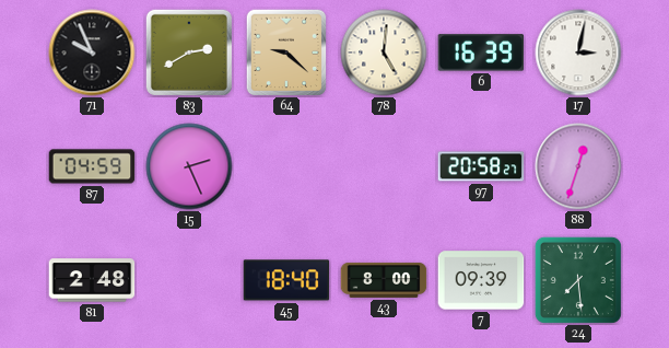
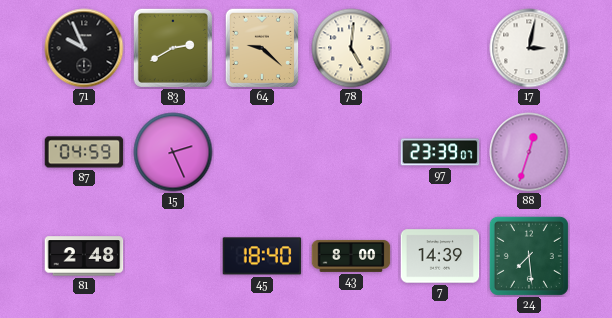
6: 16:39 -> none (481, 53)
97: 20:58 -> 23:39 (440, 152)
7: 09:39 -> 14:39 (440, 256)
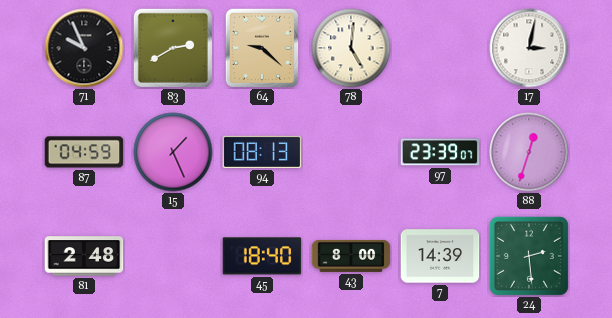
15: 2:26 -> 1:26 (173, 152)
94: none -> 08:13 (262, 152)
24: 7:29 -> 2:29 (529, 256)
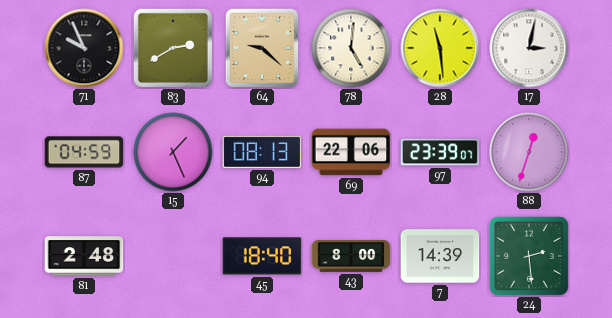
28: none -> 11:29 (440, 48)
69: none -> 22:06 (351, 152)
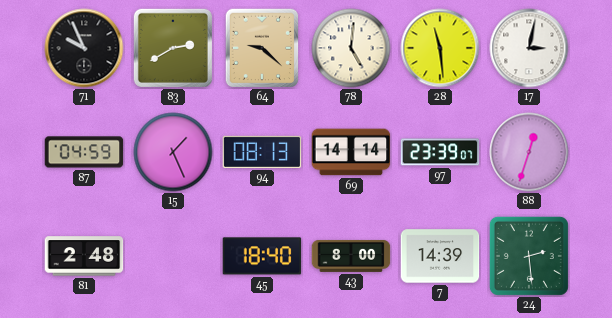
69: 22:06 -> 14:14 (351, 152)
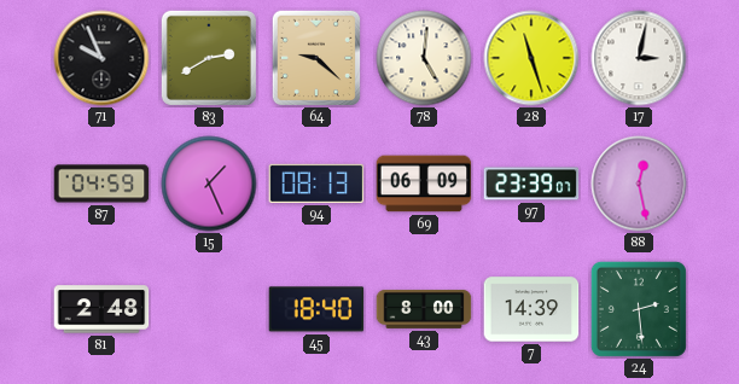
28: 11:29 -> 11:27 (531, 58)
69: 14:14 -> 06:09 (424, 184)
88: 12:33 -> 12:28 (639, 184)
